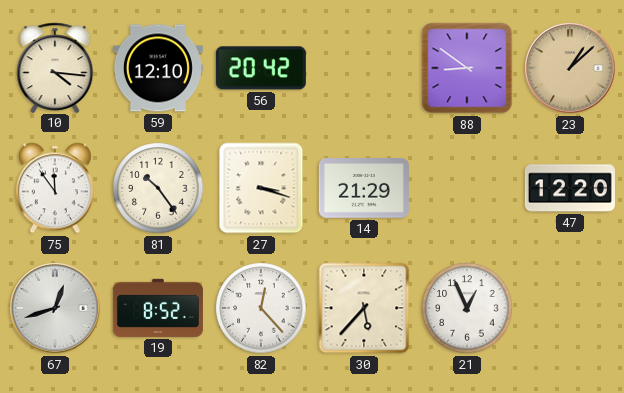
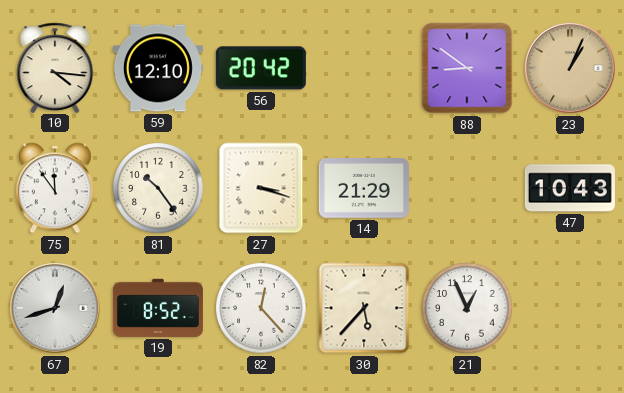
23: 1:08 -> 1:04 (570, 68)
47: 12:20 -> 10:43 (570, 188)
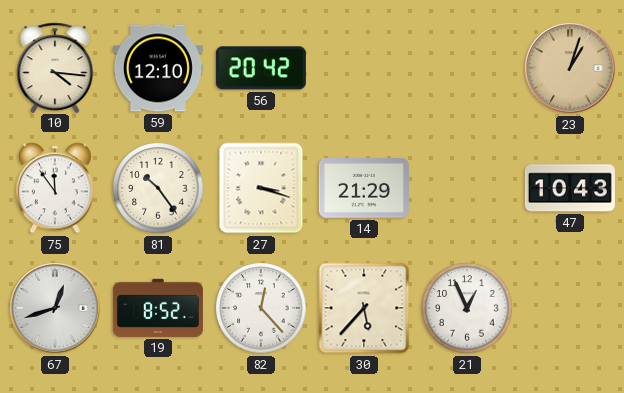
88: 8:51 -> none (467, 68)
23: 1:04 -> 1:03 (570, 68)
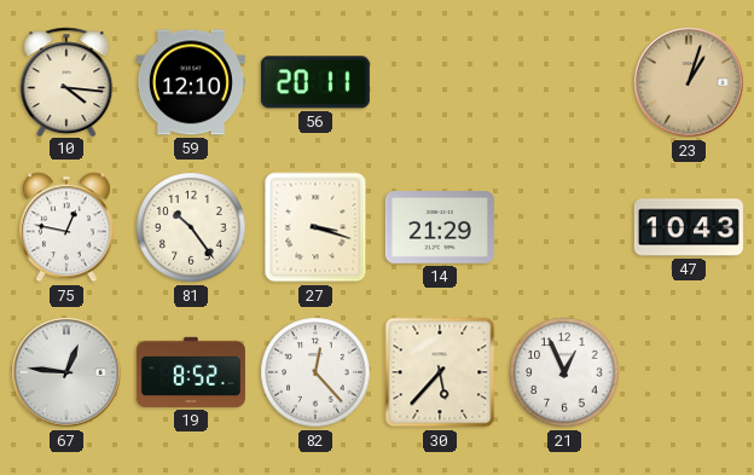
56: 20:42 -> 20:11 (315, 82)
75: 11:54 -> 12:47 (66, 227)
67: 12:42 -> 12:46 (66, 372)
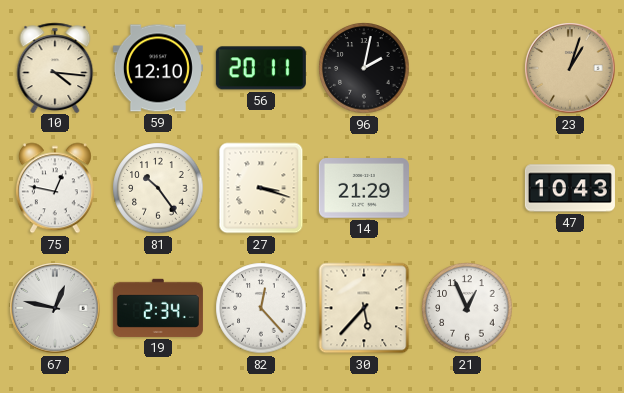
96: none -> 2:02 (364, 68)
67: 12:46 -> 12:47 (55, 308)
19: 8:52 -> 2:34 (158, 308)
